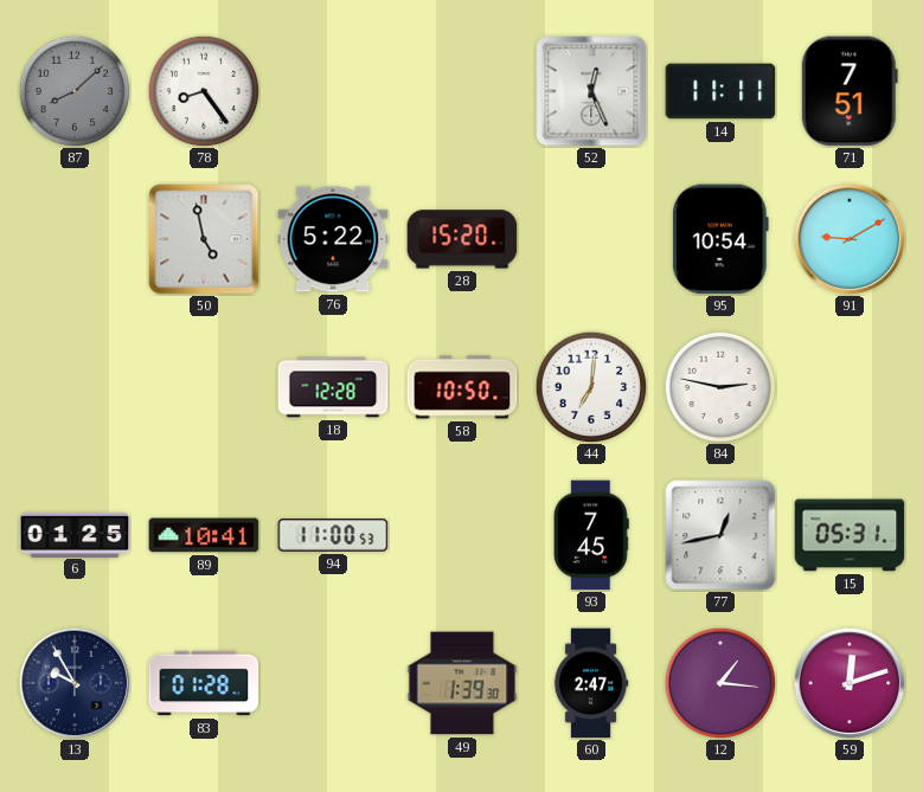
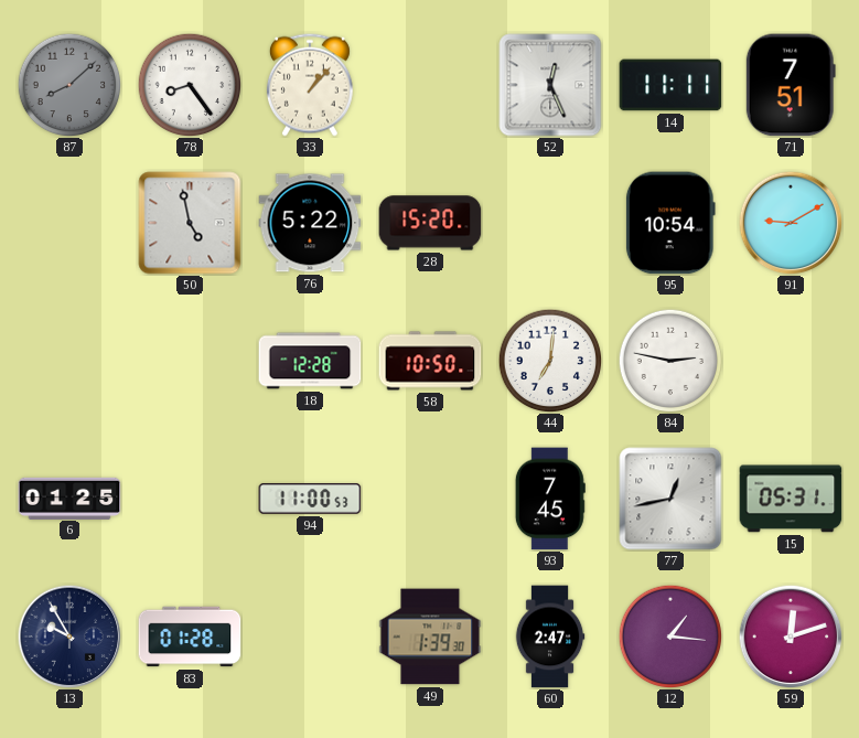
33: none -> 1:07 (310, 85)
89: 10:41 -> none (204, 535)
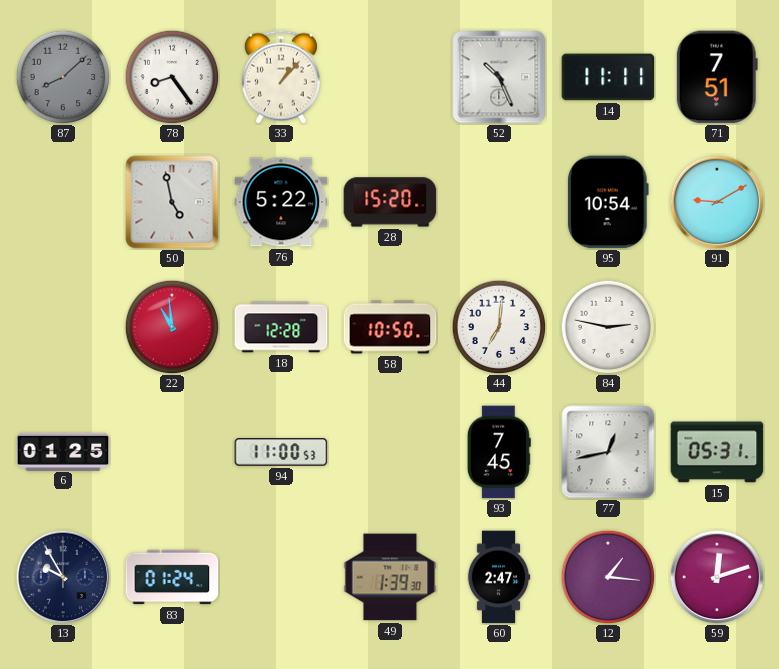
52: 12:26 -> 10:26 (499, 77)
22: none -> 10:59 (172, 327)
83: 01:28 -> 01:24 (172, 577)
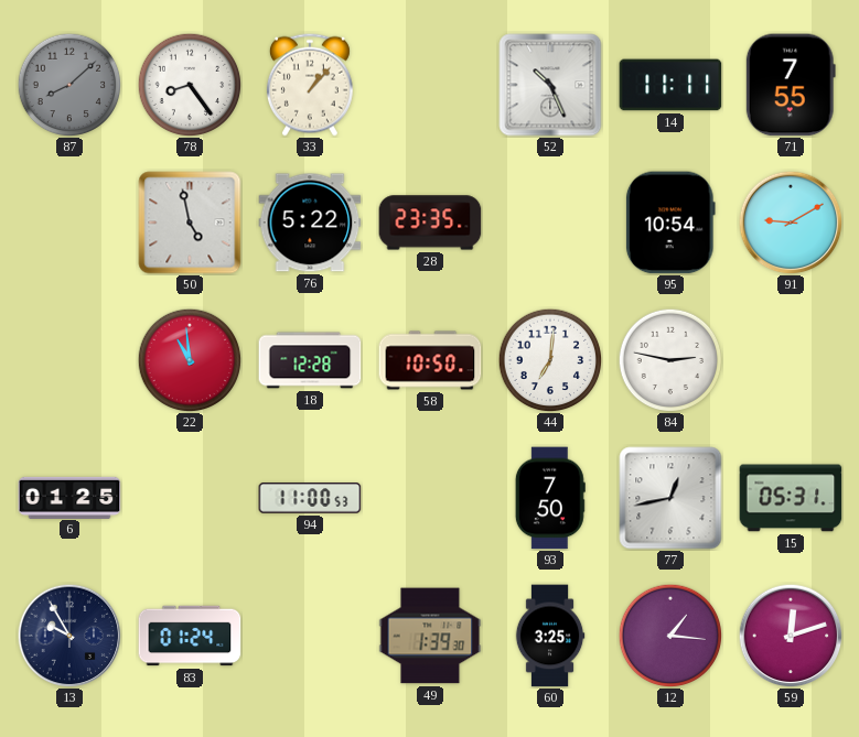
71: 7:51 -> 7:55 (791, 85)
28: 15:20 -> 23:35 (430, 223)
93: 7:45 -> 7:50 (550, 498)
60: 2:47 -> 3:25 (550, 636)
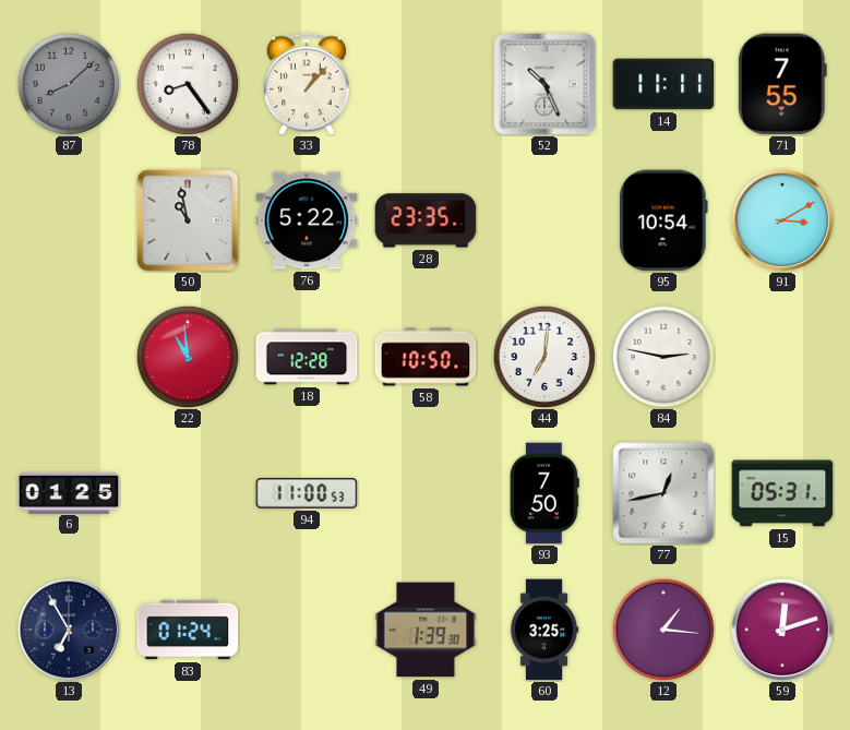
50: 4:58 -> 10:58 (188, 220)
91: 9:10 -> 3:10 (782, 220)
13: 9:55 -> 6:55 (69, 630)
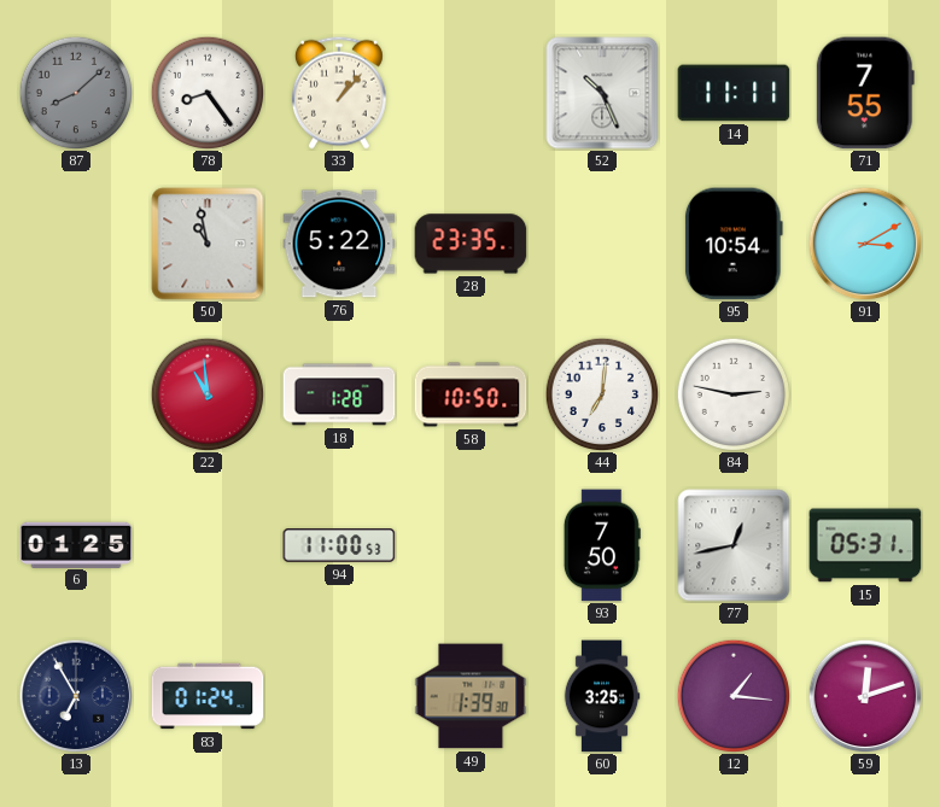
18: 12:28 -> 1:28 (339, 394)
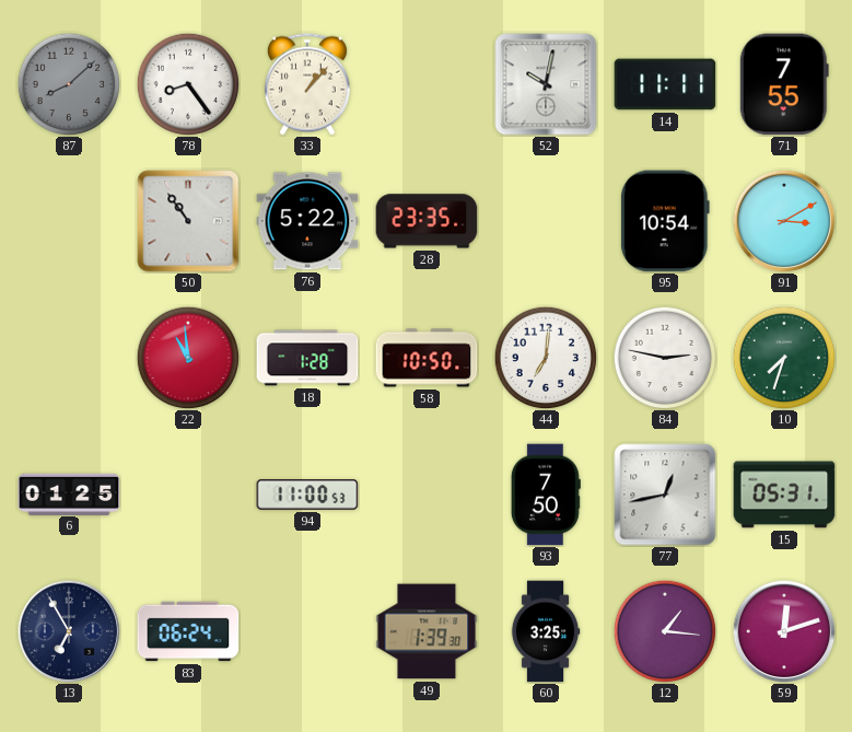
52: 10:26 -> 10:02 (546, 84)
50: 10:58 -> 10:54 (188, 221)
10: none -> 7:33 (784, 358)
83: 01:24 -> 06:24 (188, 631)
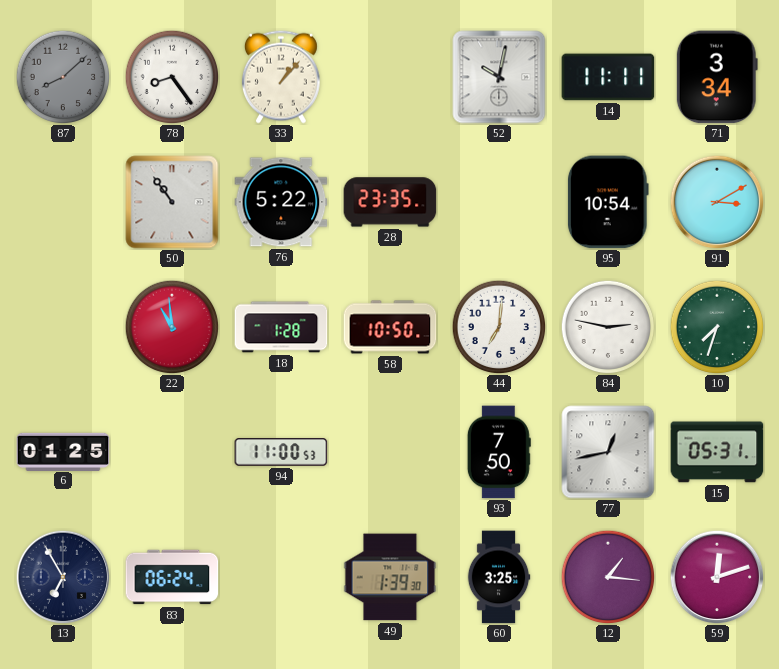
71: 7:55 -> 3:34 (717, 77)
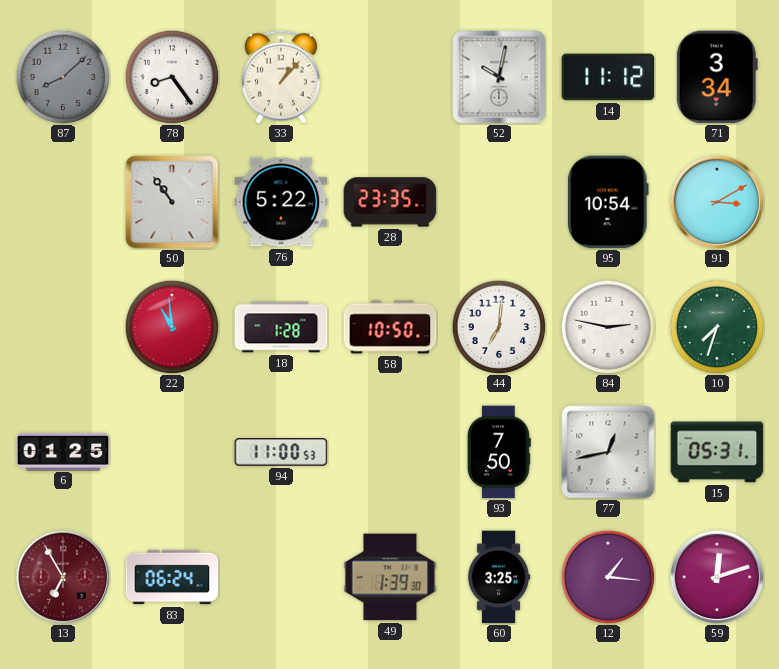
14: 11:11 -> 11:12 (608, 77)
13 dial: navy -> burgundy (63, 577)
